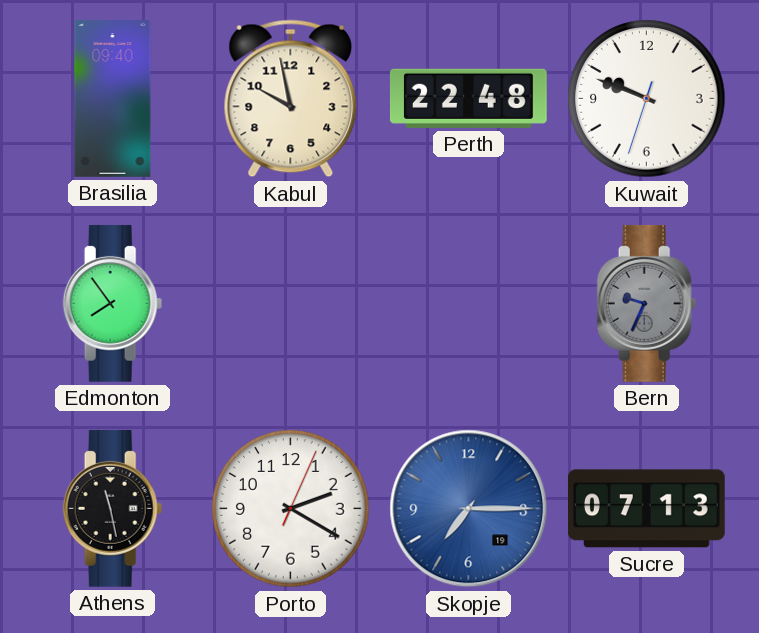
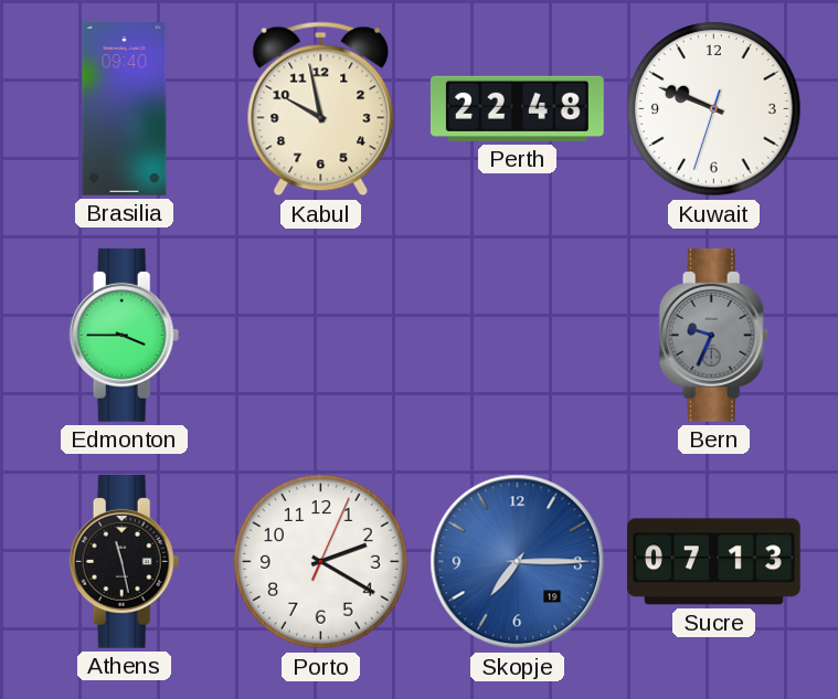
Edmonton: 7:54 -> 3:45 (125, 335)
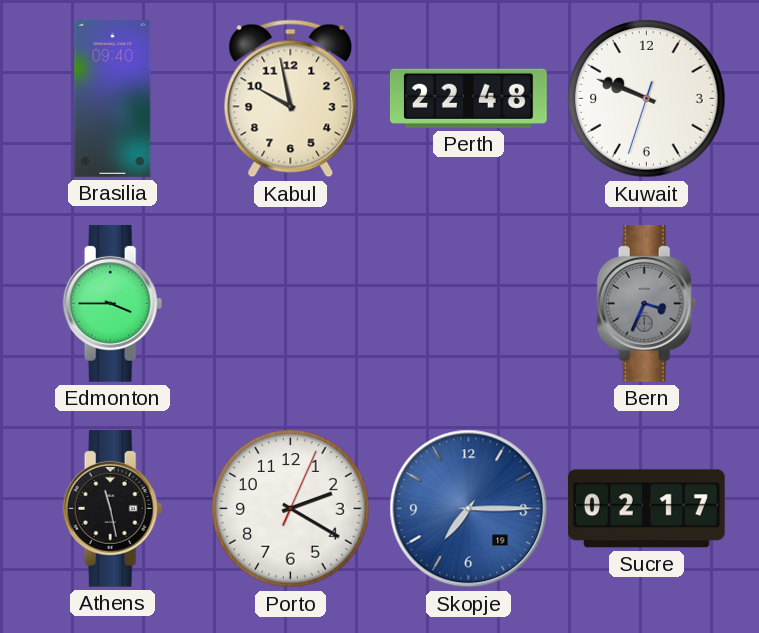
Bern: 9:34 -> 3:34 (647, 303)
Sucre: 07:13 -> 02:17 (646, 509)
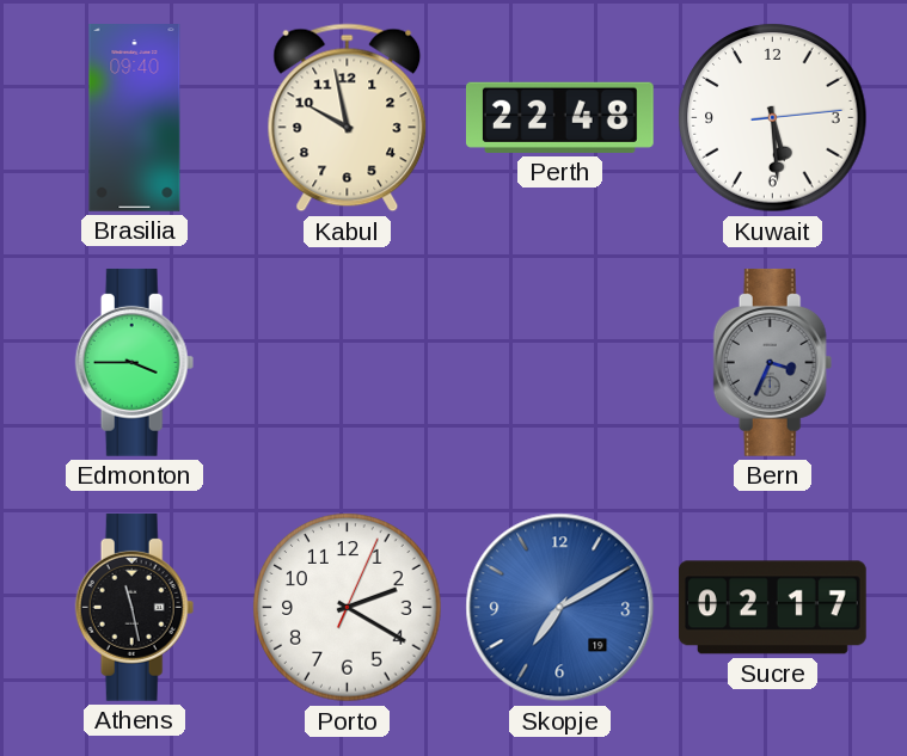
Kuwait: 9:48 -> 5:29 (773, 118)
Skopje: 7:15 -> 7:10 (560, 608)
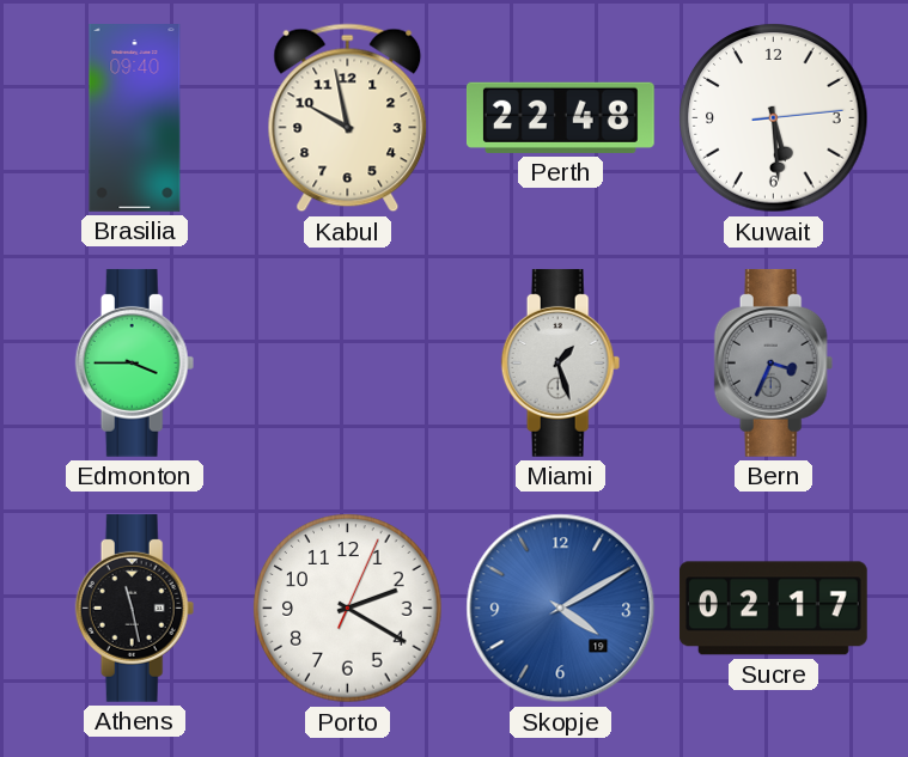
Miami: none -> 1:27 (561, 362)
Skopje: 7:10 -> 4:10 (561, 609)
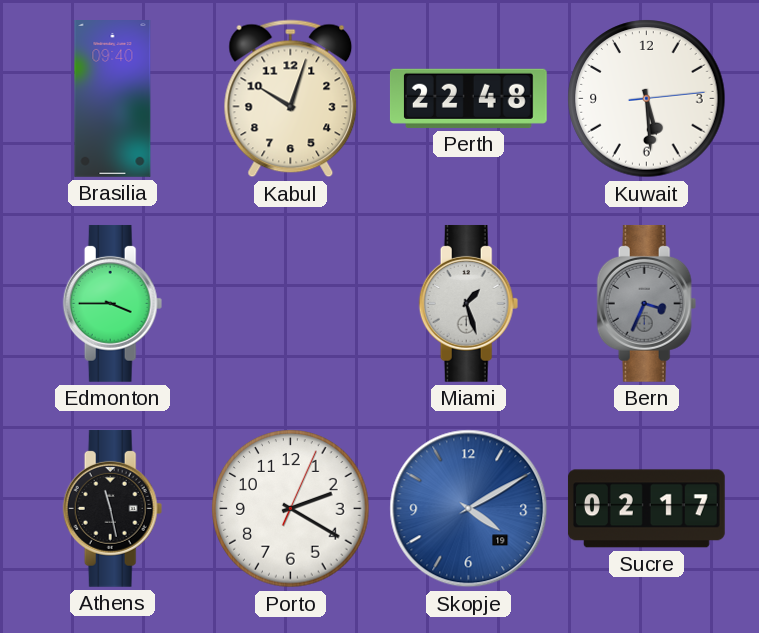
Kabul: 9:58 -> 10:03 (291, 99)
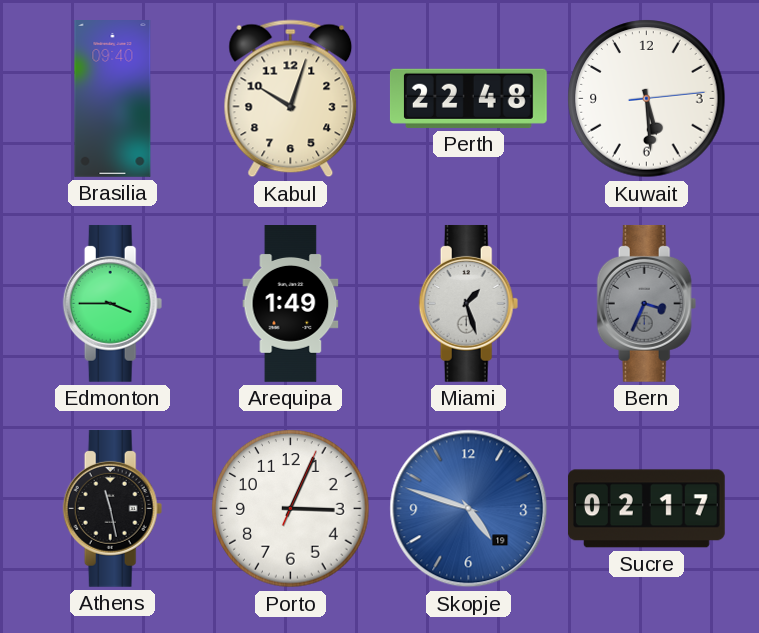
Arequipa: none -> 1:49 (291, 304)
Porto: 2:20 -> 3:04 (291, 509)
Skopje: 4:10 -> 4:48 (469, 509)
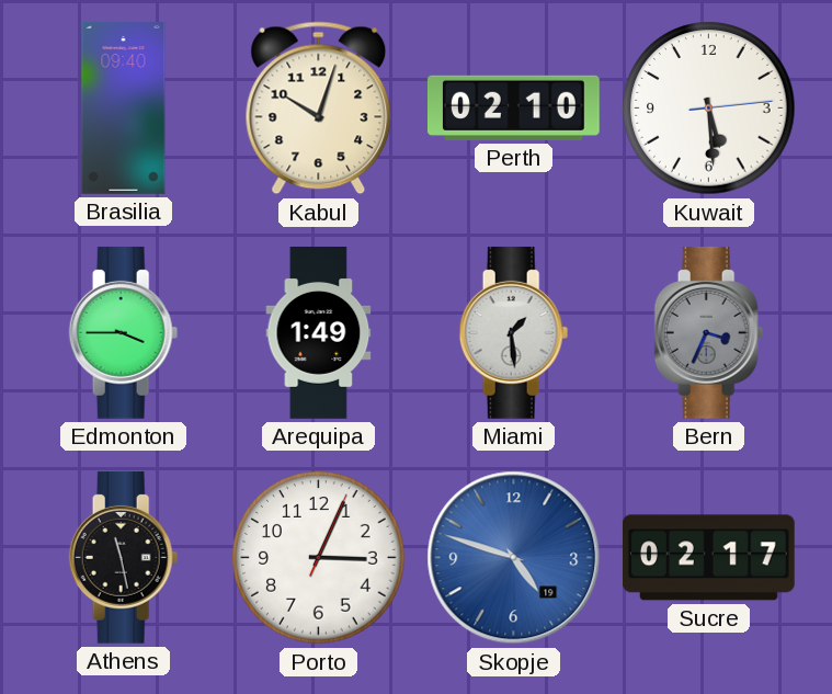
Perth: 22:48 -> 02:10 (513, 107)
Miami: 1:27 -> 1:29 (514, 332)
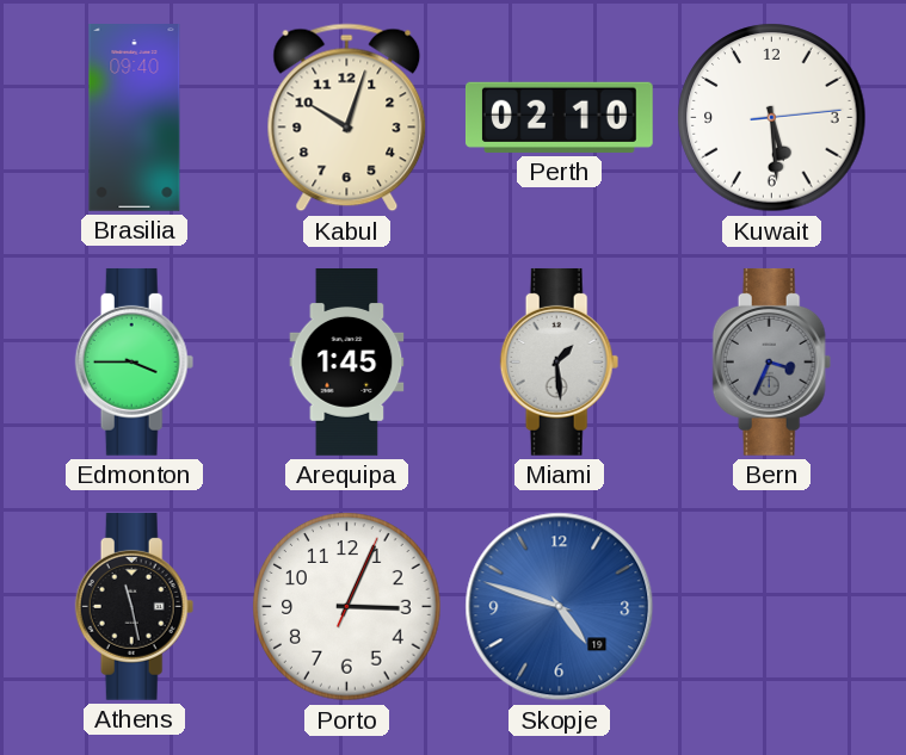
Arequipa: 1:49 -> 1:45 (347, 363)
Sucre: 02:17 -> none (708, 558)
